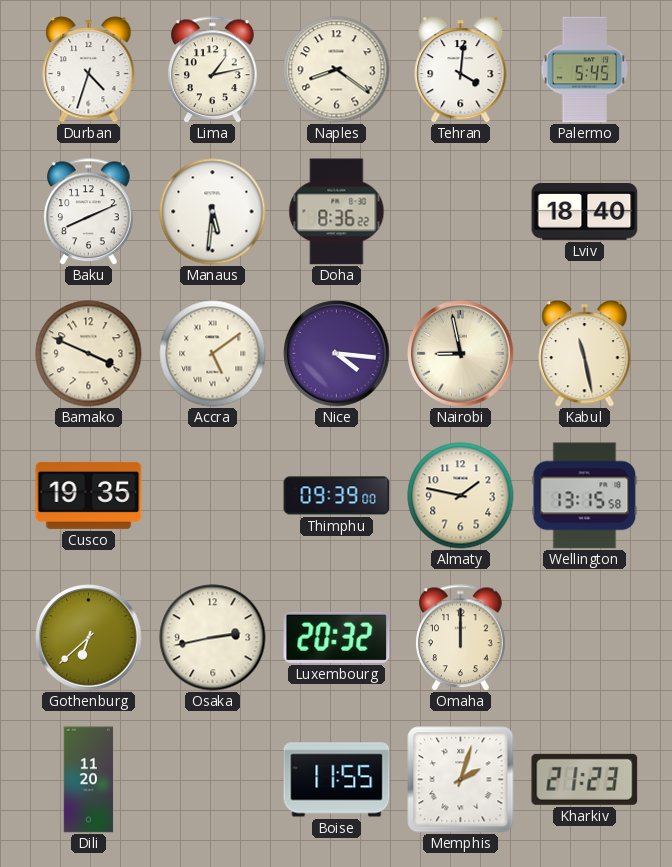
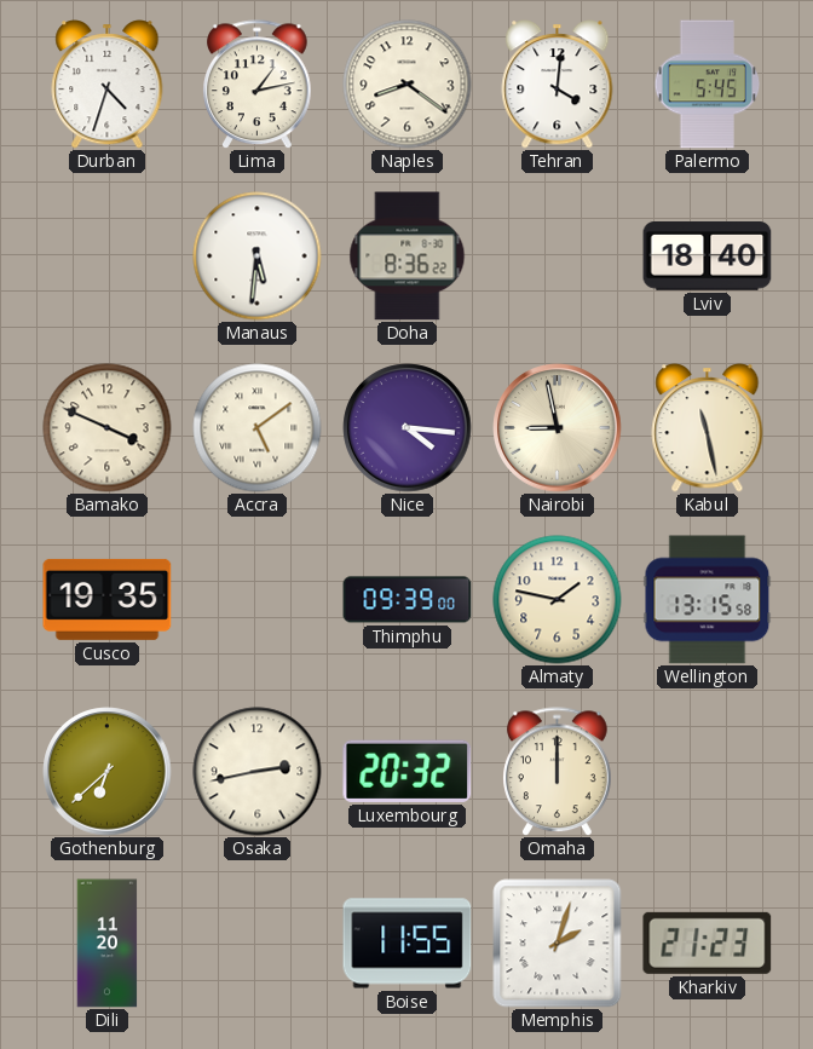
Baku: 8:11 -> none (89, 212)
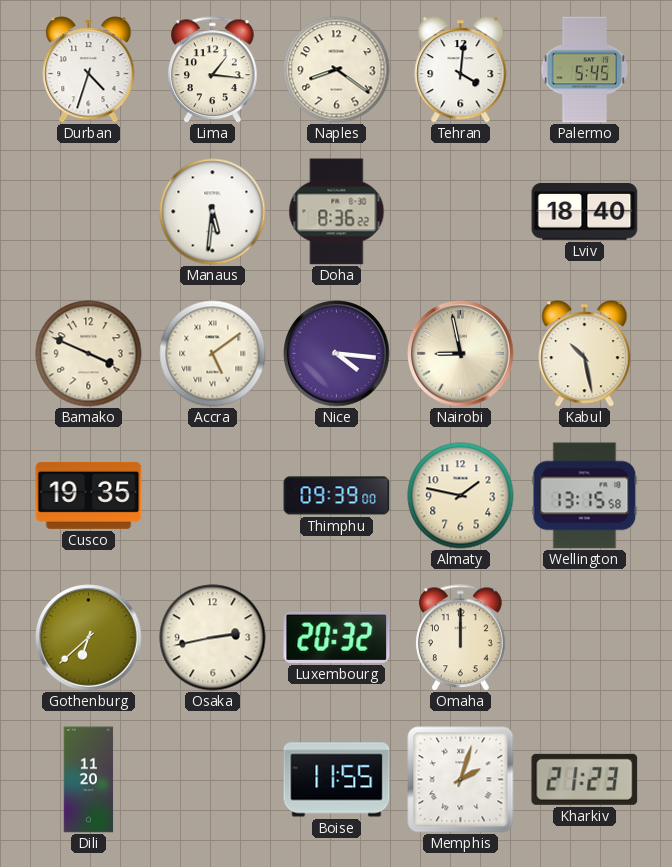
Lima: 1:13 -> 1:16 (213, 70)
Kabul: 11:28 -> 10:28 (585, 354)
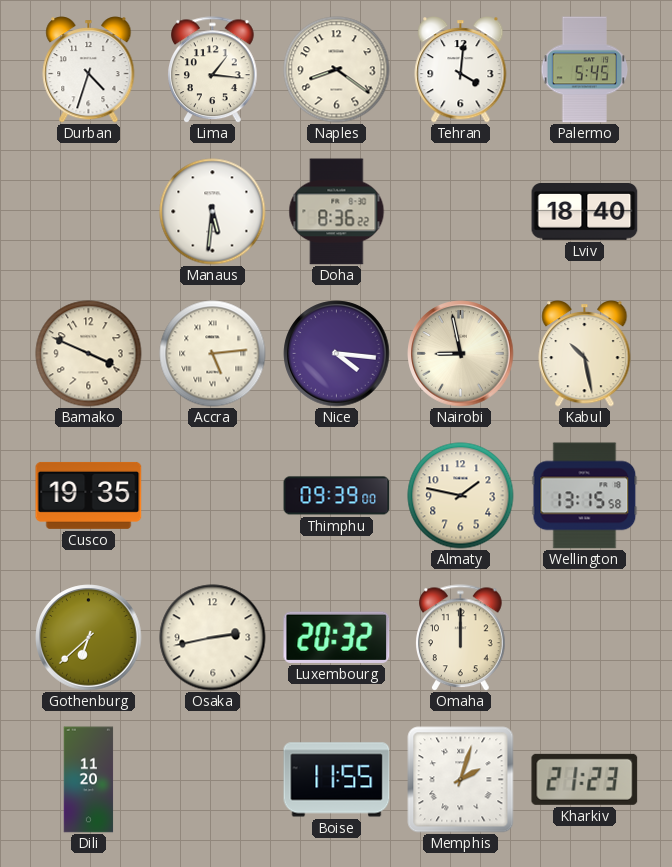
Accra: 5:09 -> 5:14 (213, 354)
